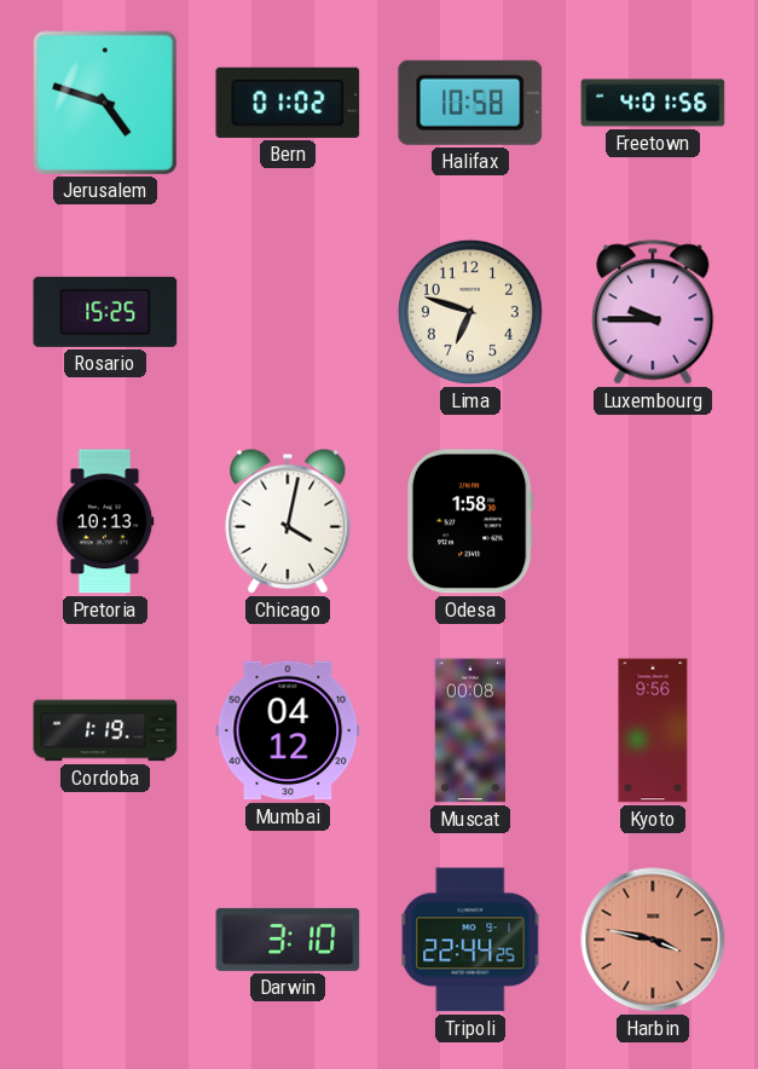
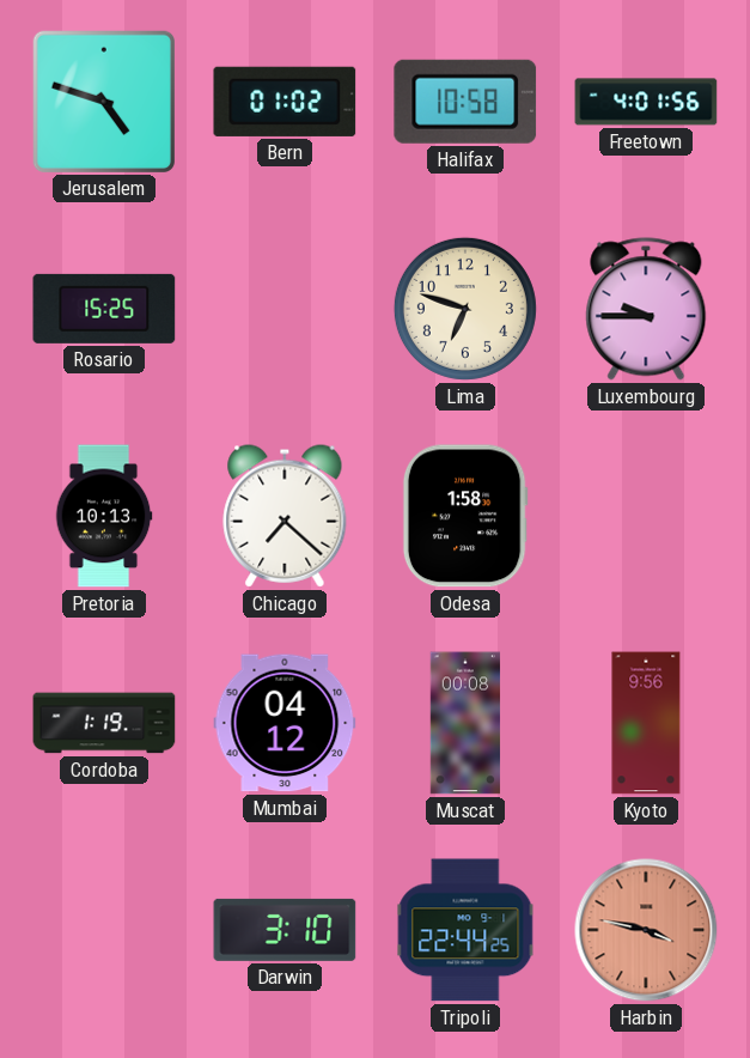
Chicago: 4:02 -> 7:22 (285, 516)
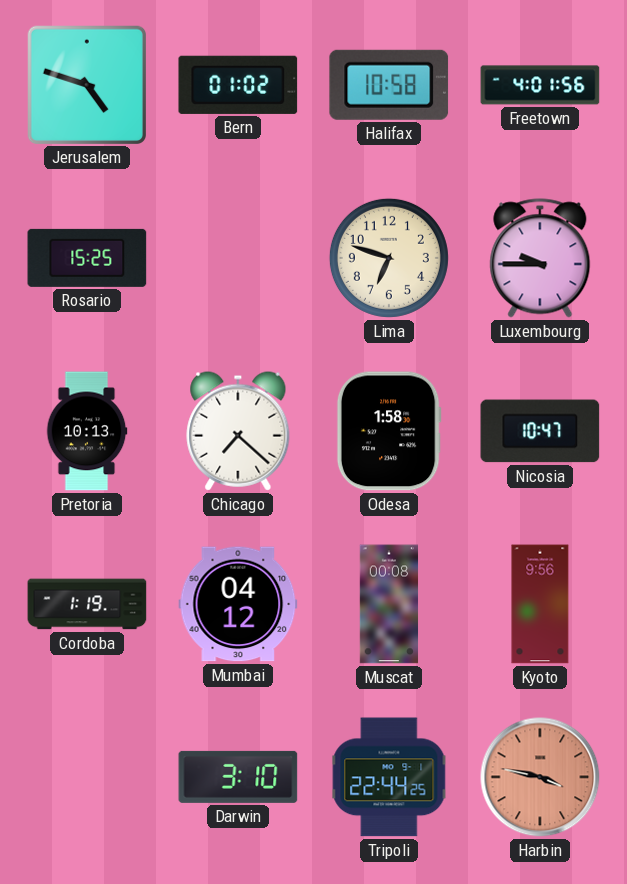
Nicosia: none -> 10:47 (540, 431)
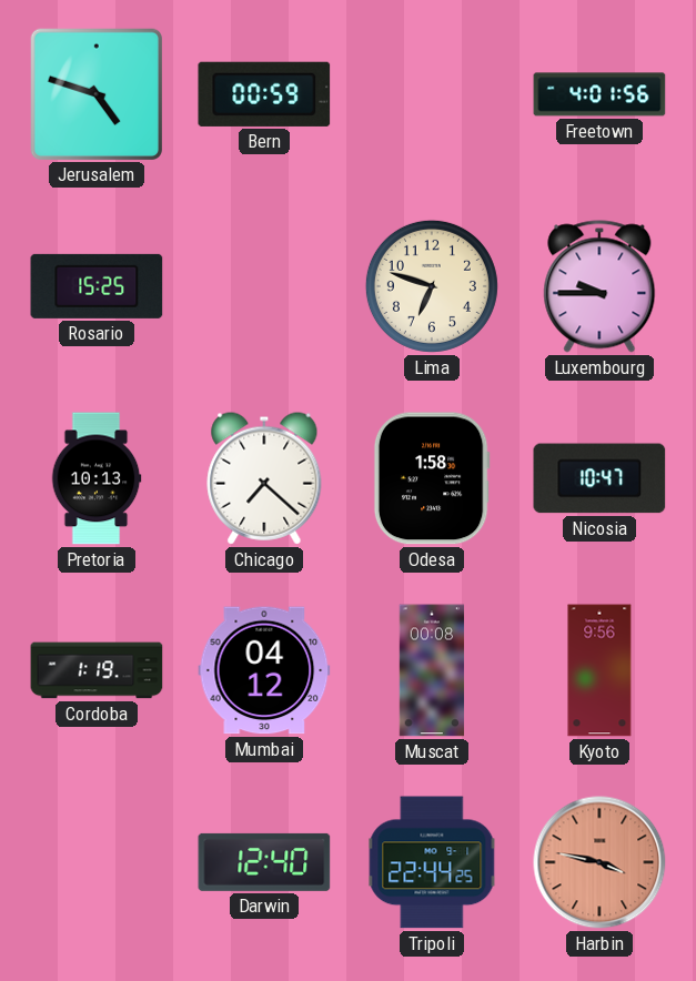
Bern: 01:02 -> 00:59 (264, 94)
Halifax: 10:58 -> none (389, 85)
Darwin: 3:10 -> 12:40 (264, 862)
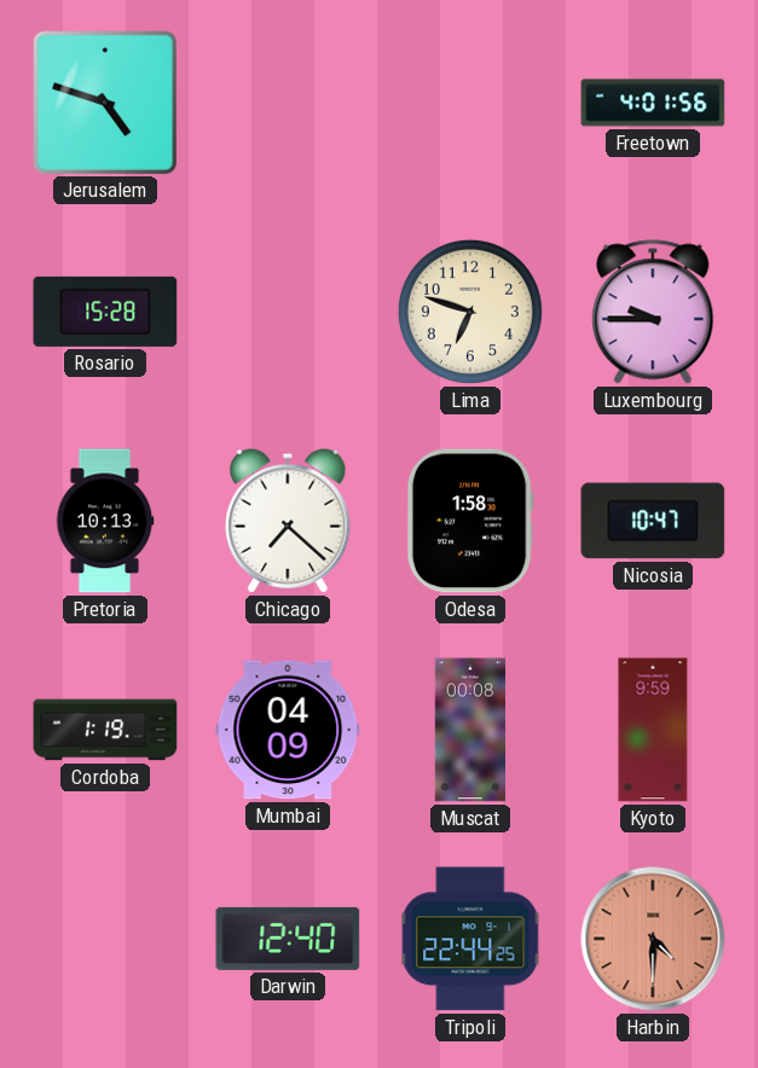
Bern: 00:59 -> none (264, 94)
Rosario: 15:25 -> 15:28 (105, 312)
Mumbai: 04:12 -> 04:09 (288, 730)
Kyoto: 9:56 -> 9:59 (653, 730)
Harbin: 3:47 -> 4:30 (653, 939)
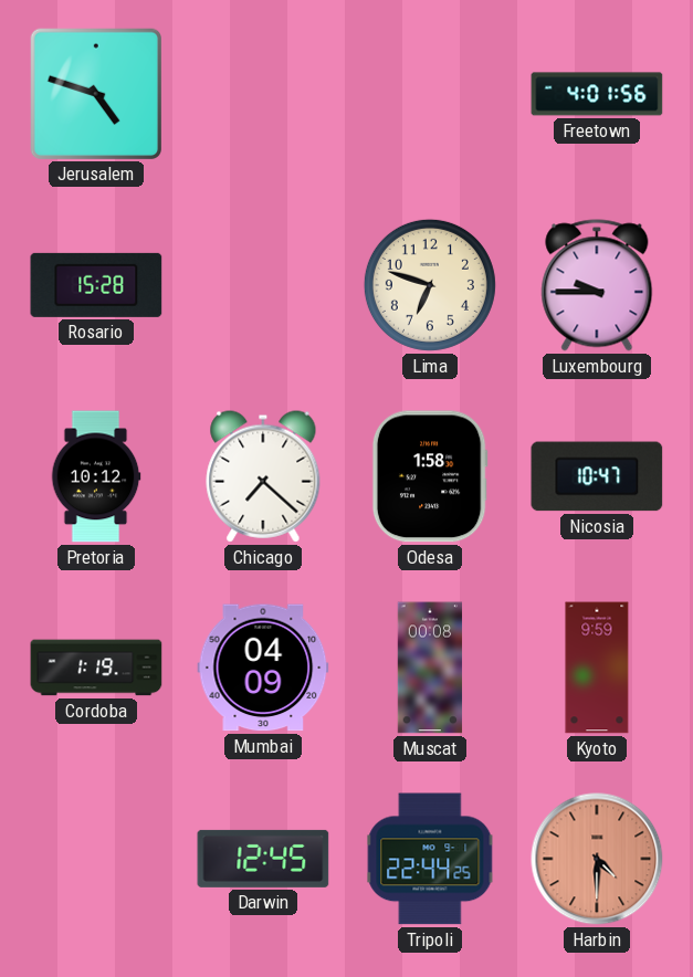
Pretoria: 10:13 -> 10:12 (96, 476)
Darwin: 12:40 -> 12:45 (263, 859)
